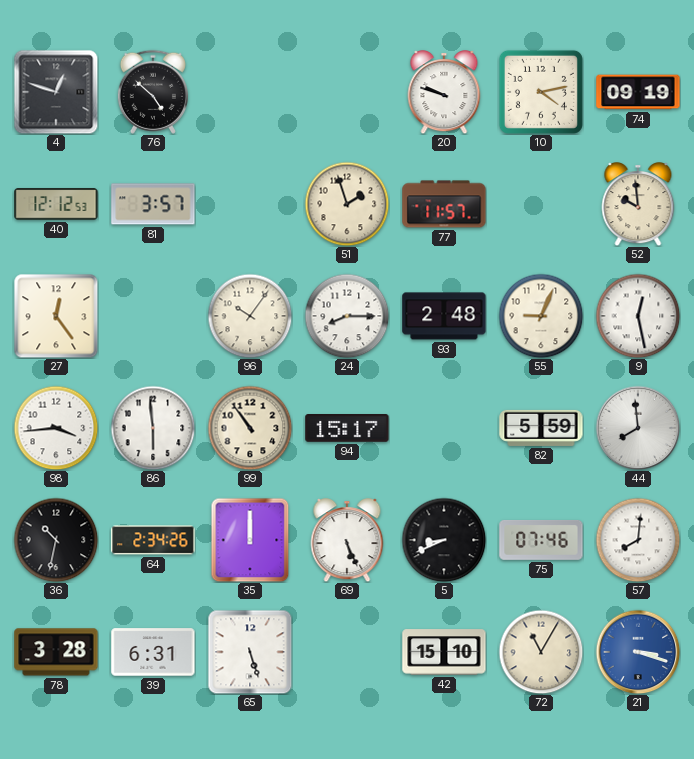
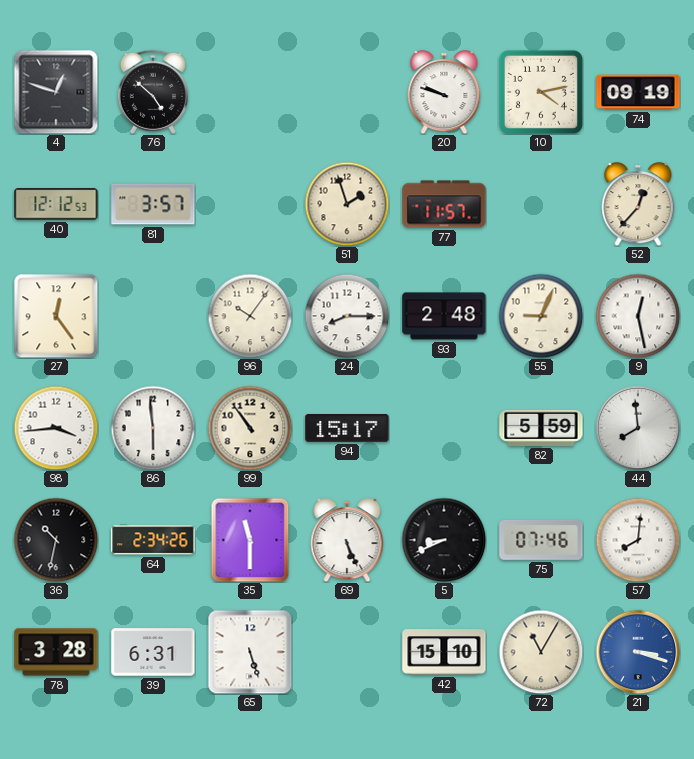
52: 9:59 -> 12:37 (638, 204)
35: 12:00 -> 11:30 (250, 540)
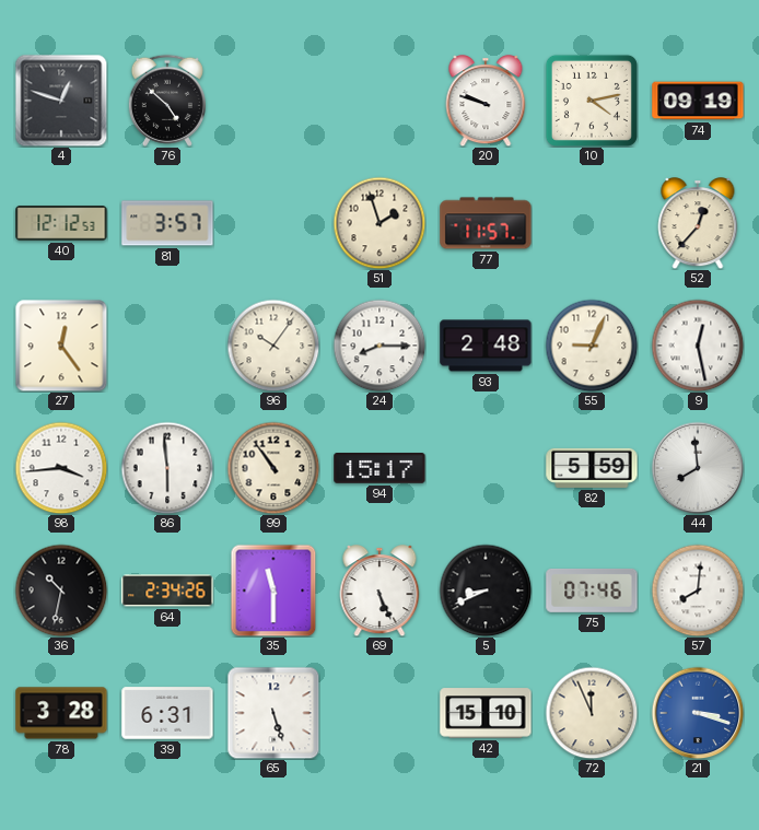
72: 11:05 -> 11:56 (592, 713)
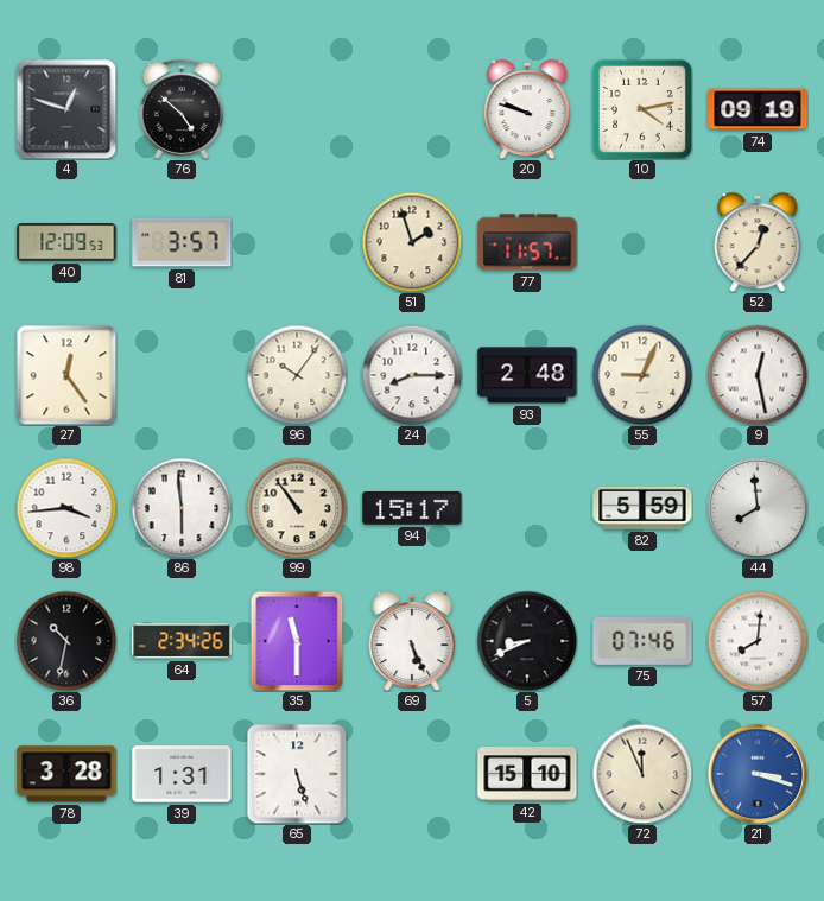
40: 12:12 -> 12:09 (66, 242)
39: 6:31 -> 1:31 (182, 774)
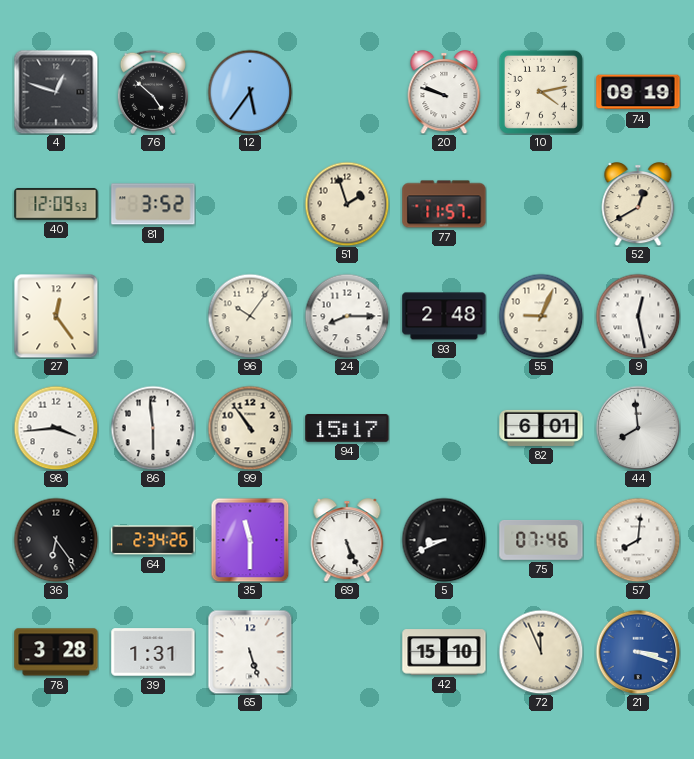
12: none -> 5:36 (250, 92)
81: 3:57 -> 3:52 (153, 204)
52: 12:37 -> 12:40 (638, 204)
82: 5:59 -> 6:01 (541, 428)
36: 10:32 -> 6:24 (56, 540)
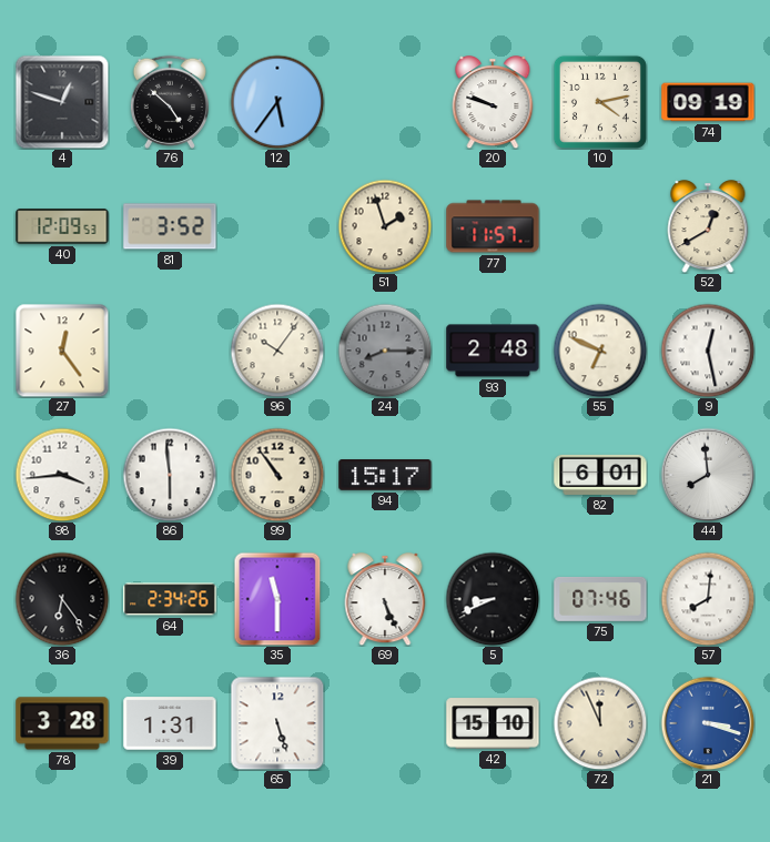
24 dial: white -> grey (385, 351)
55: 9:04 -> 6:49 (600, 351)
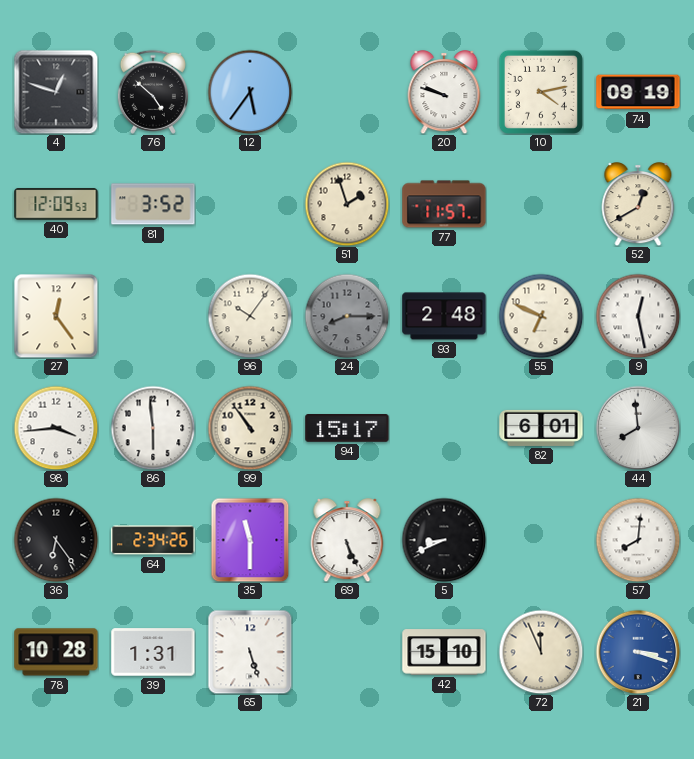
75: 07:46 -> none (600, 599)
78: 3:28 -> 10:28 (56, 652)
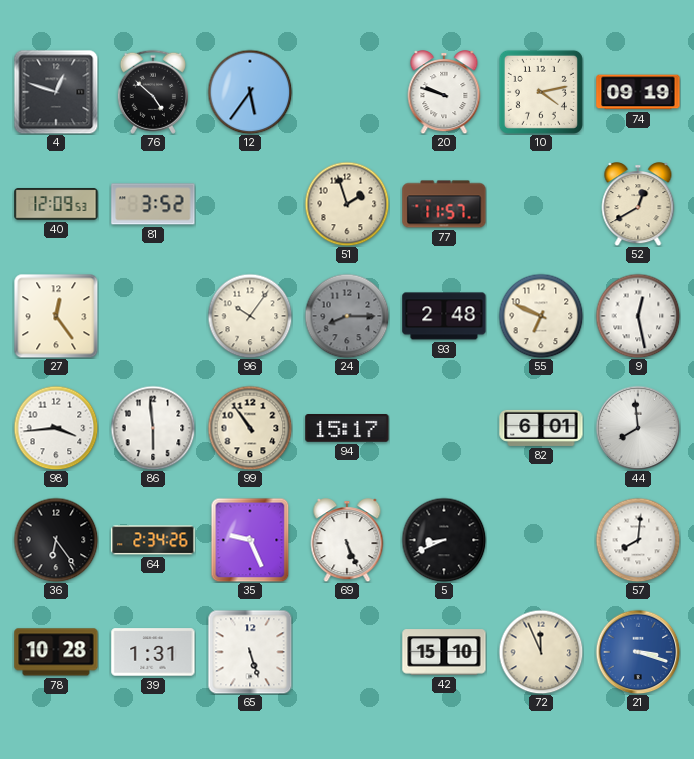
35: 11:30 -> 9:26 (250, 540)
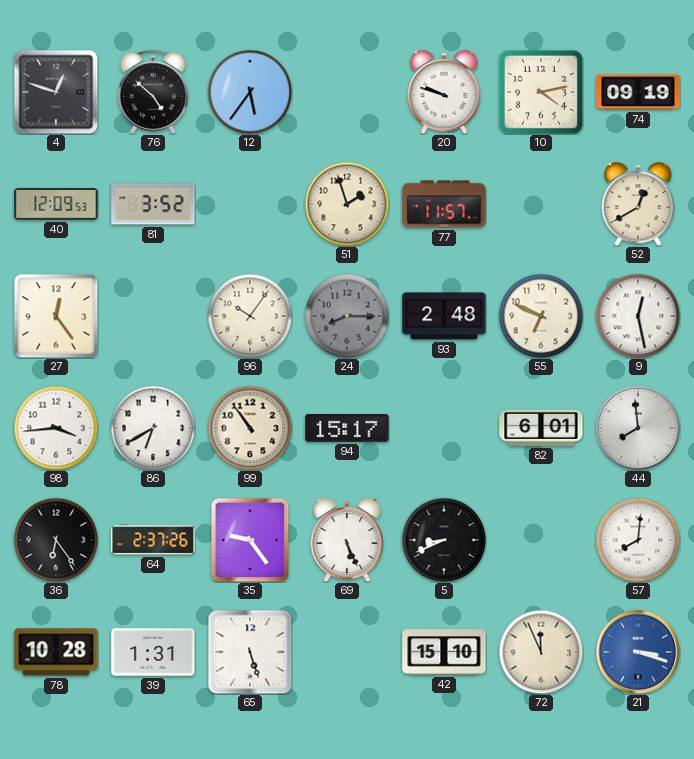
86: 5:59 -> 6:40 (153, 428)
64: 2:34 -> 2:37 (153, 540)
35: 9:26 -> 9:24 (250, 540)
